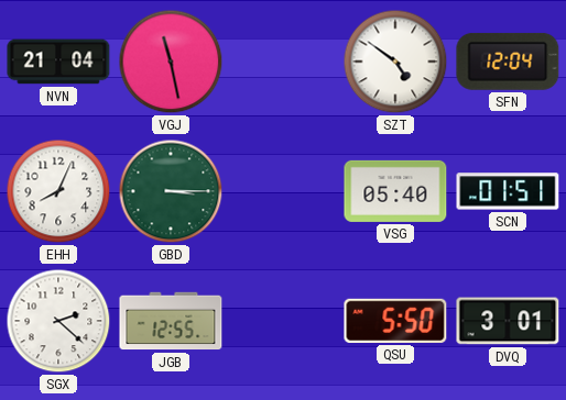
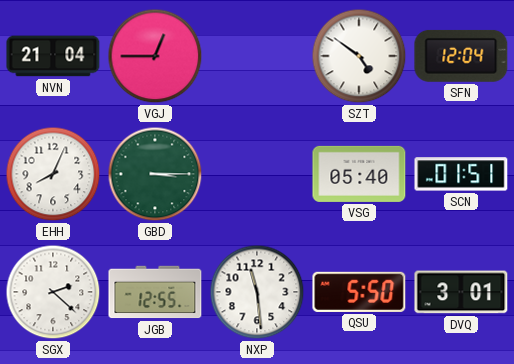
VGJ: 11:28 -> 12:45 (155, 56)
NXP: none -> 11:29 (257, 292)
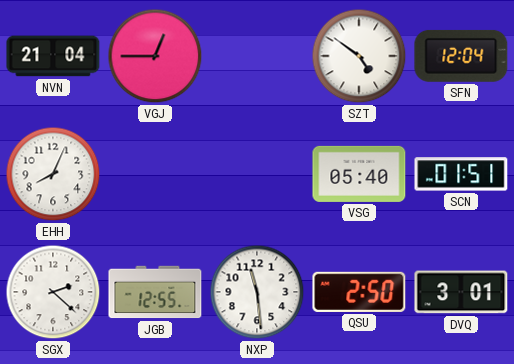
GBD: 3:15 -> none (155, 174)
QSU: 5:50 -> 2:50 (359, 292)
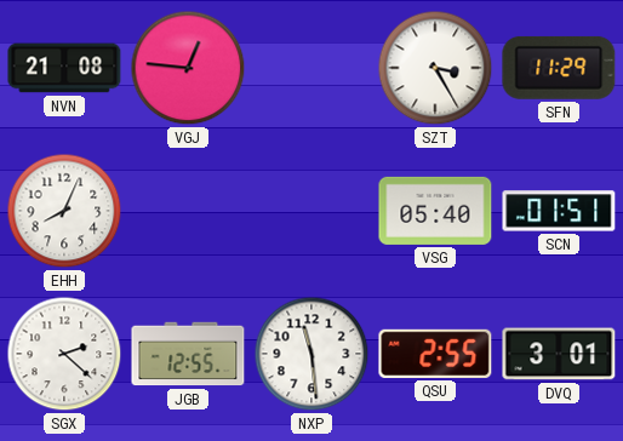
NVN: 21:04 -> 21:08 (64, 68)
VGJ: 12:45 -> 12:46 (188, 68)
SZT: 4:51 -> 3:25 (435, 68)
SFN: 12:04 -> 11:29 (559, 68)
QSU: 2:50 -> 2:55 (435, 354)
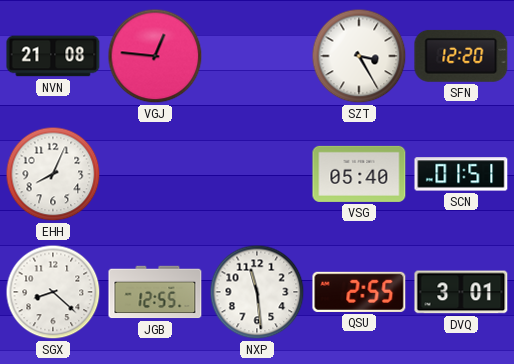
SFN: 11:29 -> 12:20 (461, 56)
SGX: 2:22 -> 8:22 (53, 292)
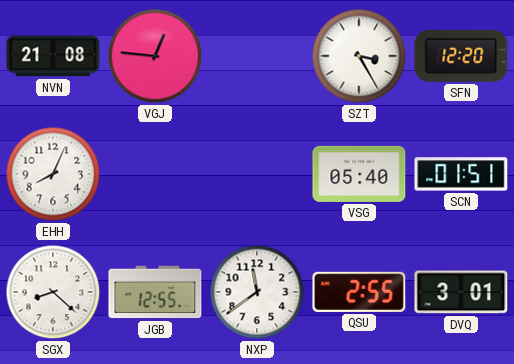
NXP: 11:29 -> 11:39 (257, 292)
